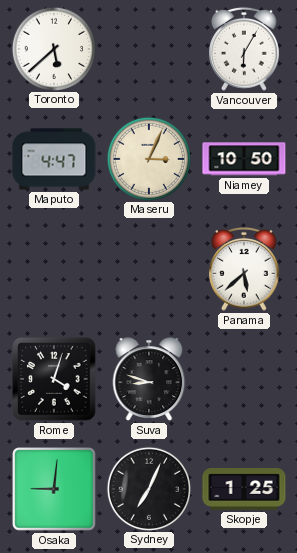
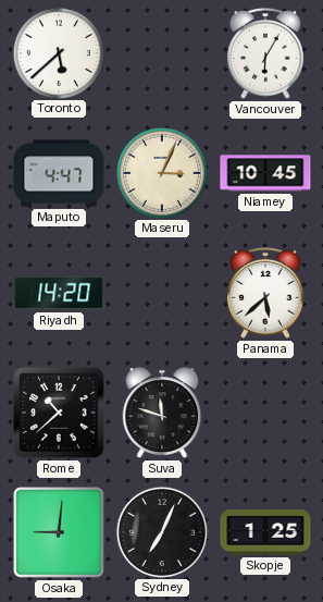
Niamey: 10:50 -> 10:45 (265, 173)
Riyadh: none -> 14:20 (59, 293)
Rome: 4:03 -> 10:38 (59, 413)
Suva: 8:48 -> 11:48 (162, 413)
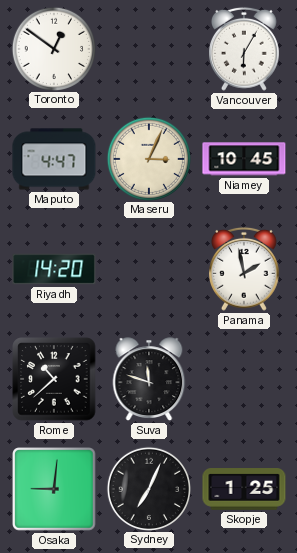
Toronto: 5:38 -> 12:51 (53, 48)
Panama: 5:38 -> 1:58 (245, 269)
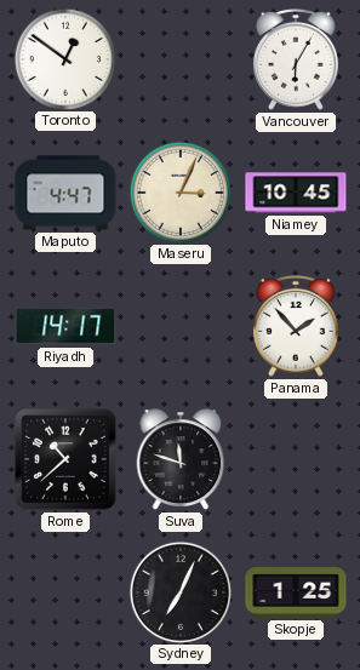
Riyadh: 14:20 -> 14:17 (65, 326)
Panama: 1:58 -> 1:53 (297, 326)
Osaka: 9:01 -> none (54, 489)
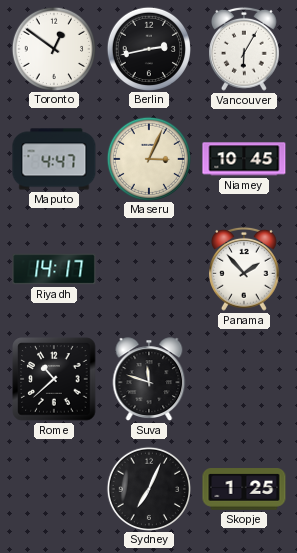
Berlin: none -> 2:43 (148, 48)
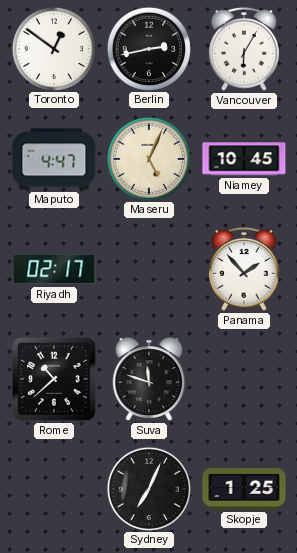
Maseru: 3:04 -> 5:04 (148, 158)
Riyadh: 14:17 -> 02:17 (54, 269)
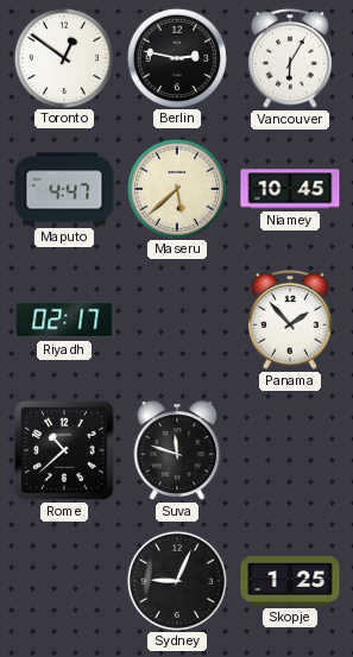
Berlin: 2:43 -> 2:47 (176, 57)
Maseru: 5:04 -> 5:38 (176, 188)
Sydney: 7:04 -> 9:04 (176, 580)
